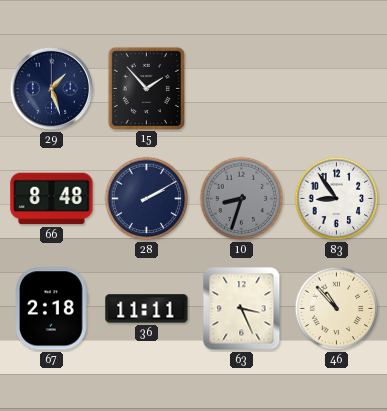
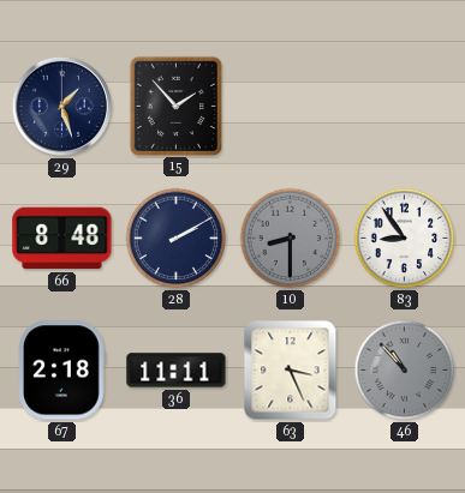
10: 8:33 -> 8:30 (291, 239)
46 dial: cream -> grey (405, 371)
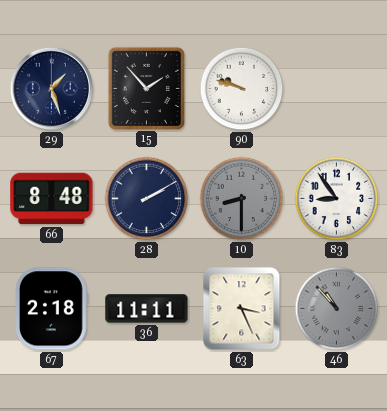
90: none -> 9:48 (242, 89)
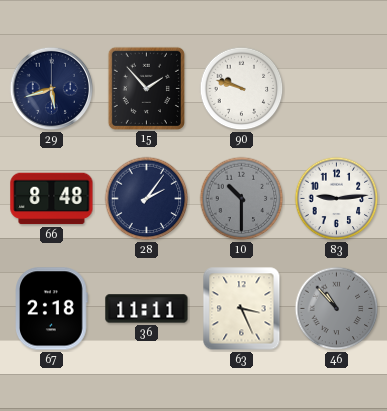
29: 1:27 -> 5:42 (52, 89)
28: 2:10 -> 2:06 (147, 199)
10: 8:30 -> 10:30 (242, 199)
83: 8:54 -> 9:14 (337, 199)
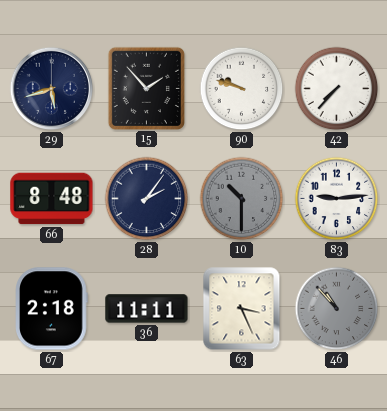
42: none -> 7:37 (337, 89)
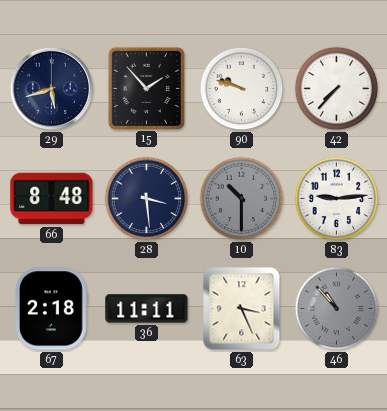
28: 2:06 -> 3:29 (147, 199)
